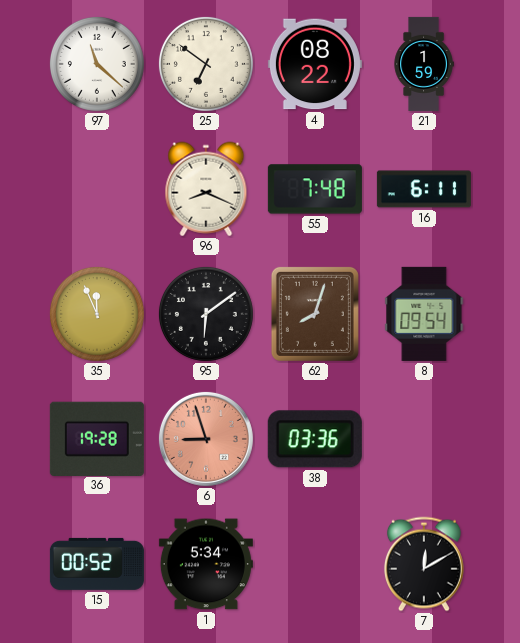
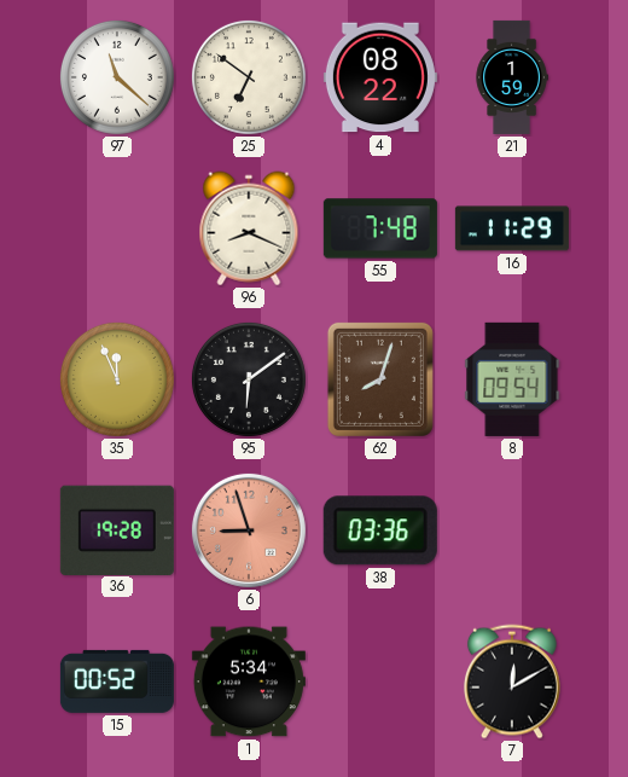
16: 6:11 -> 11:29 (512, 228)
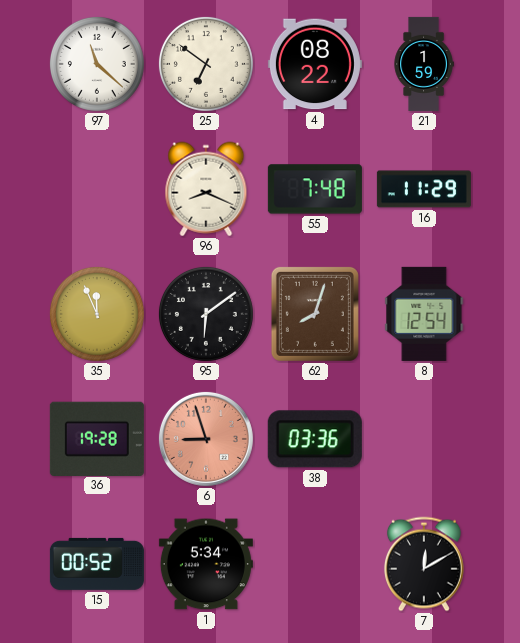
8: 09:54 -> 12:54 (424, 314)
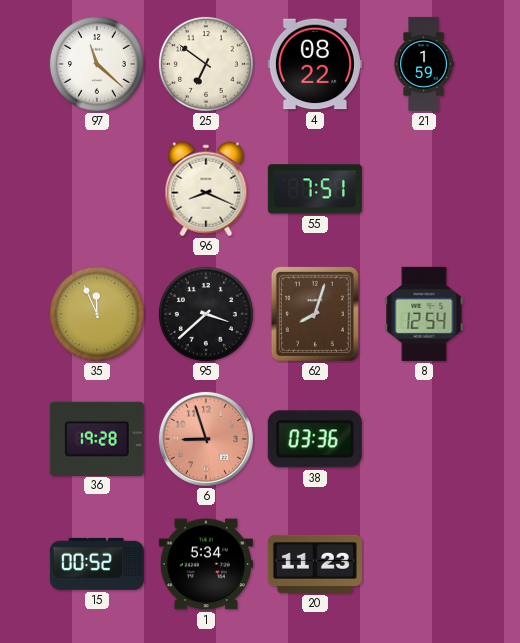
55: 7:48 -> 7:51 (315, 189)
16: 11:29 -> none (424, 189)
95: 6:09 -> 3:38 (206, 314)
20: none -> 11:23 (315, 564)
7: 12:10 -> none (424, 564)
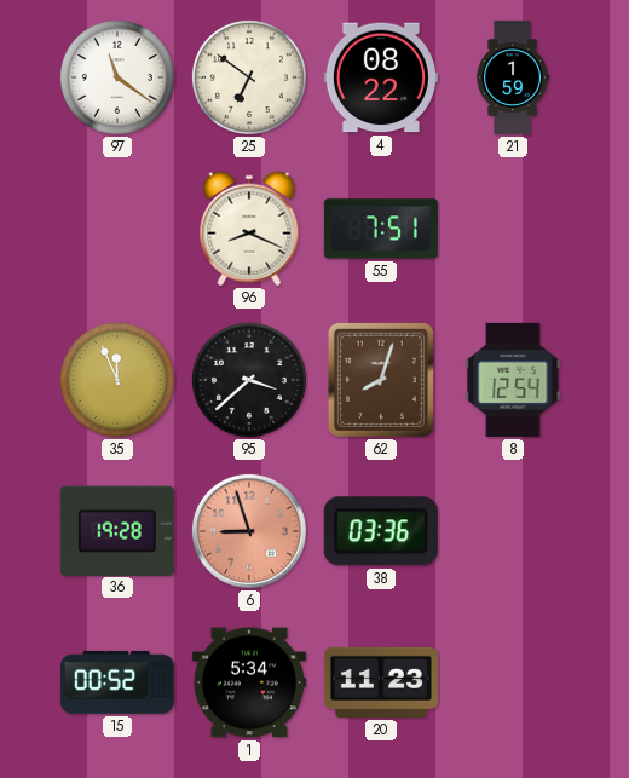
97: 11:22 -> 11:21 (117, 77)
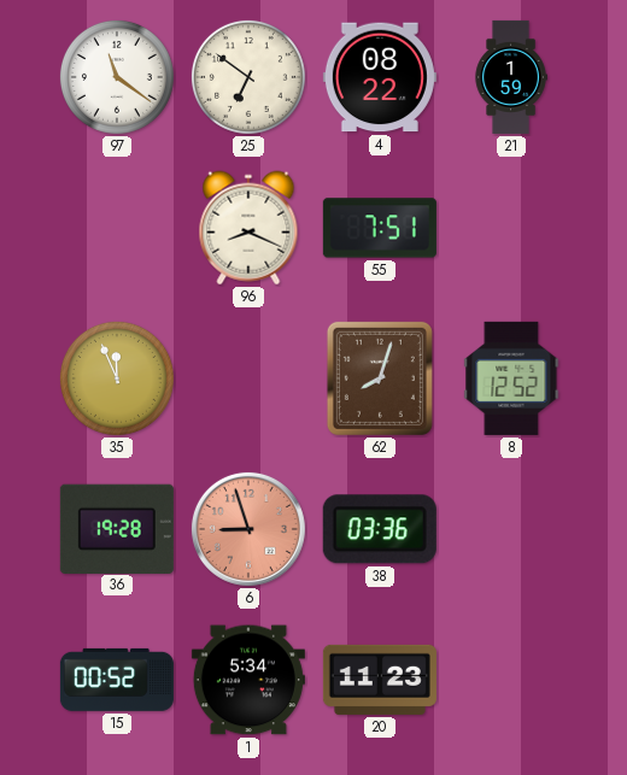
95: 3:38 -> none (249, 380)
8: 12:54 -> 12:52 (511, 378)
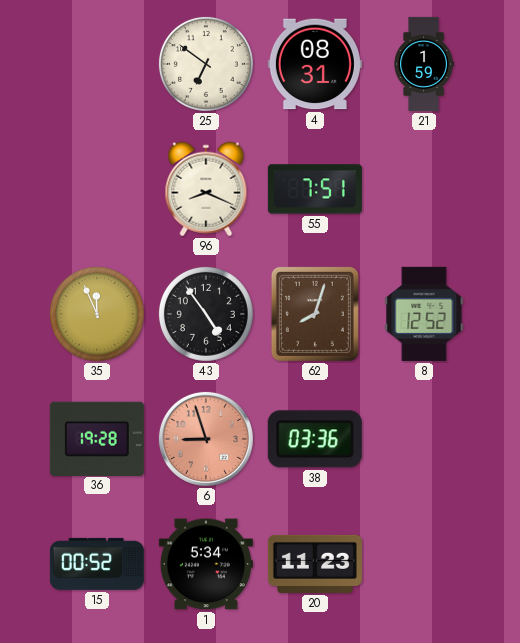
97: 11:21 -> none (117, 77)
4: 08:22 -> 08:31 (315, 64)
43: none -> 4:54 (206, 314)
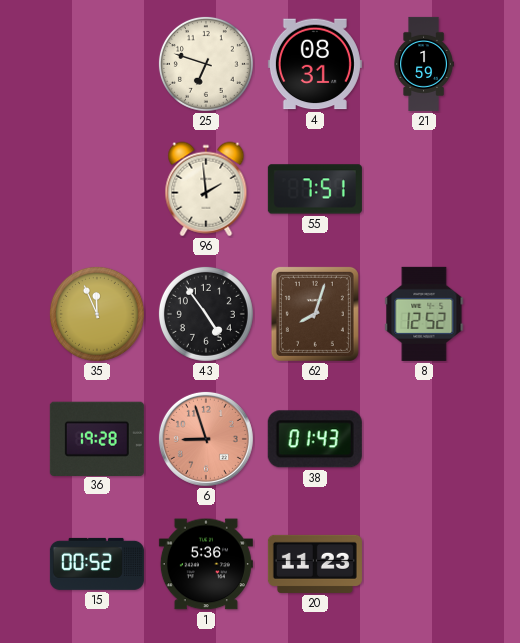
25: 6:51 -> 6:48 (206, 64)
96: 8:19 -> 1:59 (206, 189)
38: 03:36 -> 01:43 (315, 439)
1: 5:34 -> 5:36 (206, 564)
